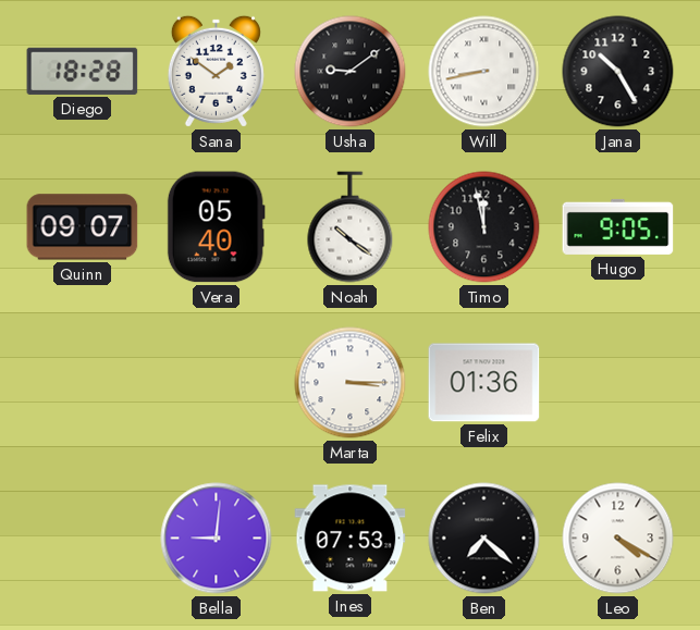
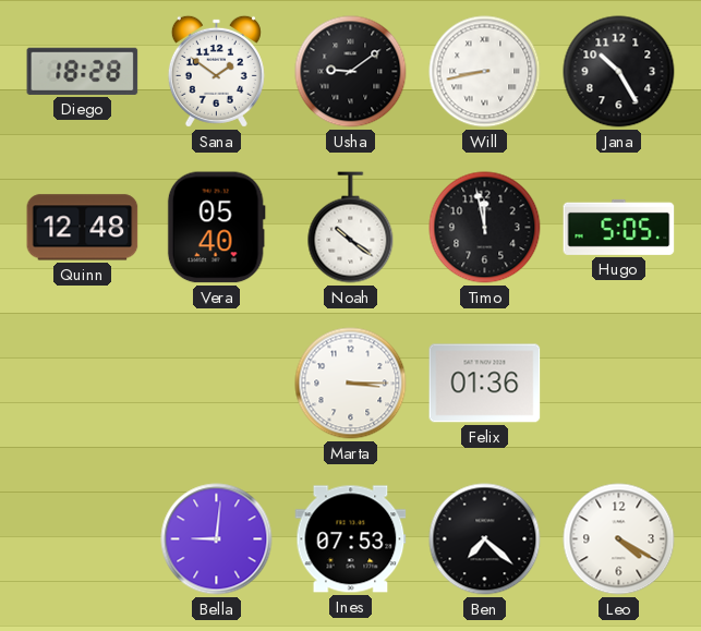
Quinn: 09:07 -> 12:48 (83, 228)
Hugo: 9:05 -> 5:05 (619, 227)
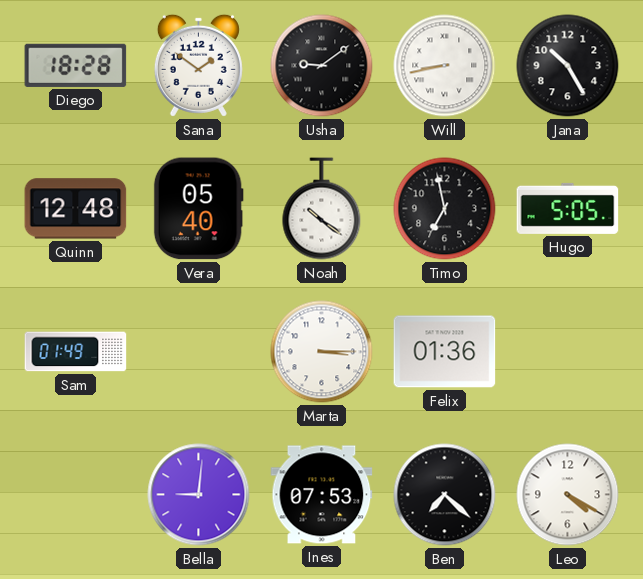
Timo: 11:58 -> 6:58 (445, 209)
Sam: none -> 01:49 (76, 352)
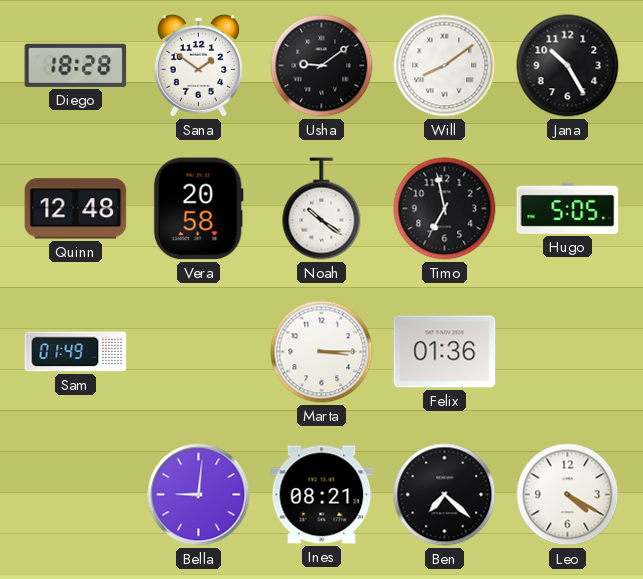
Will: 8:43 -> 8:09 (445, 66)
Vera: 05:40 -> 20:58 (198, 209)
Ines: 07:53 -> 08:21 (322, 495)
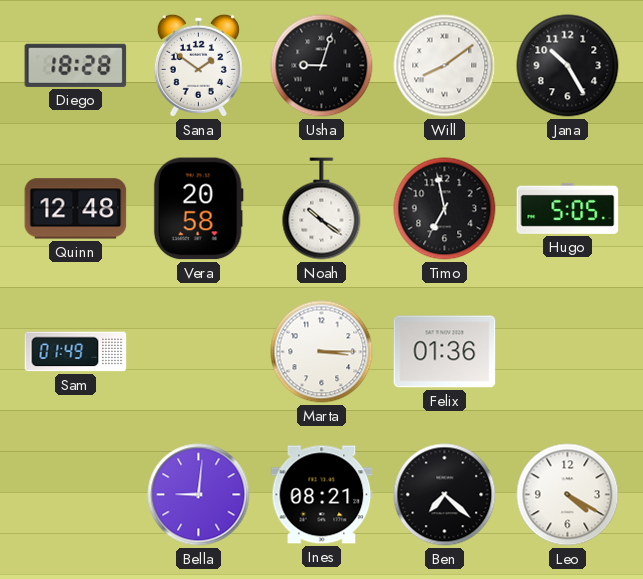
Usha: 9:09 -> 9:03 (322, 66)
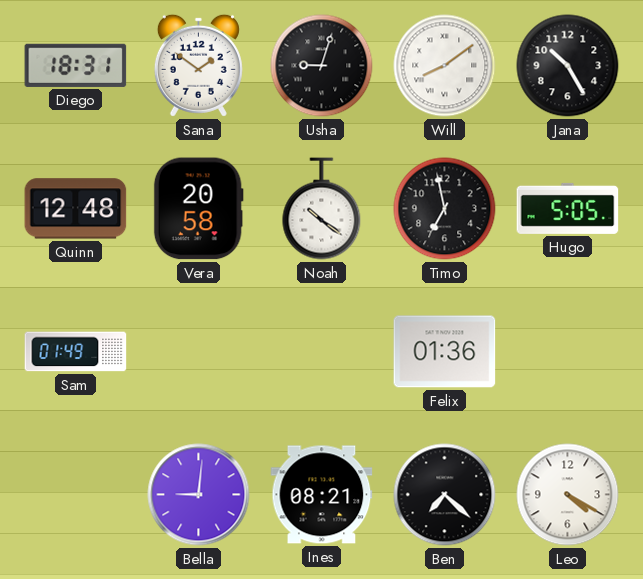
Diego: 18:28 -> 18:31 (76, 65)
Marta: 3:15 -> none (322, 352)
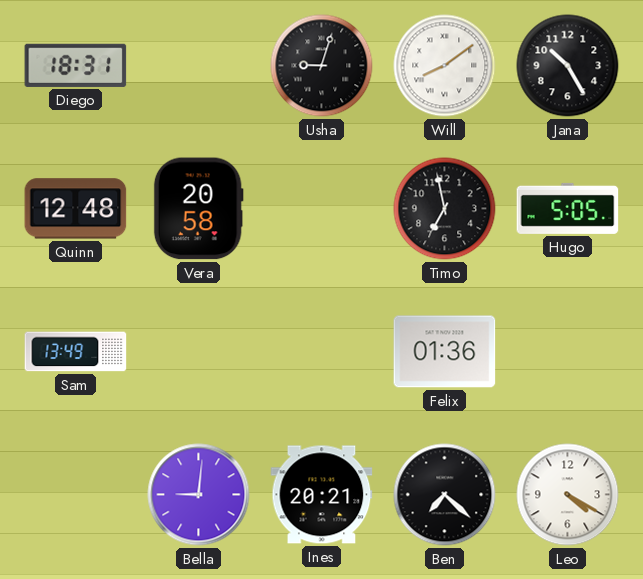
Sana: 1:51 -> none (198, 65)
Noah: 10:21 -> none (322, 209)
Sam: 01:49 -> 13:49 (76, 352)
Ines: 08:21 -> 20:21 (322, 495)
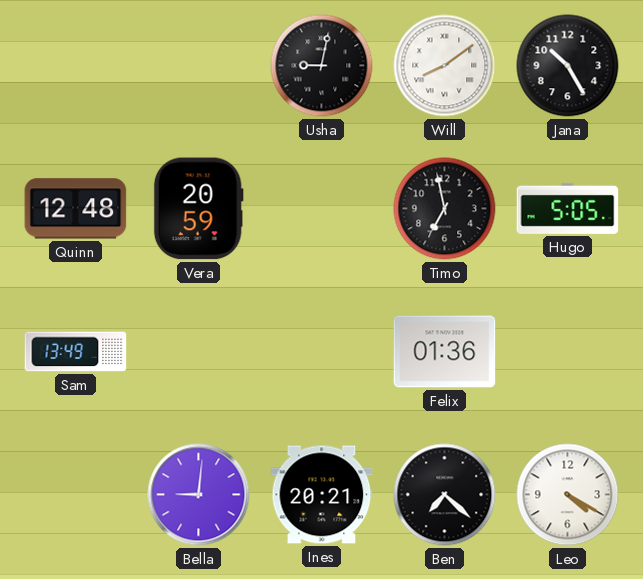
Diego: 18:31 -> none (76, 65)
Usha: 9:03 -> 9:02 (322, 66)
Vera: 20:58 -> 20:59 (198, 209)
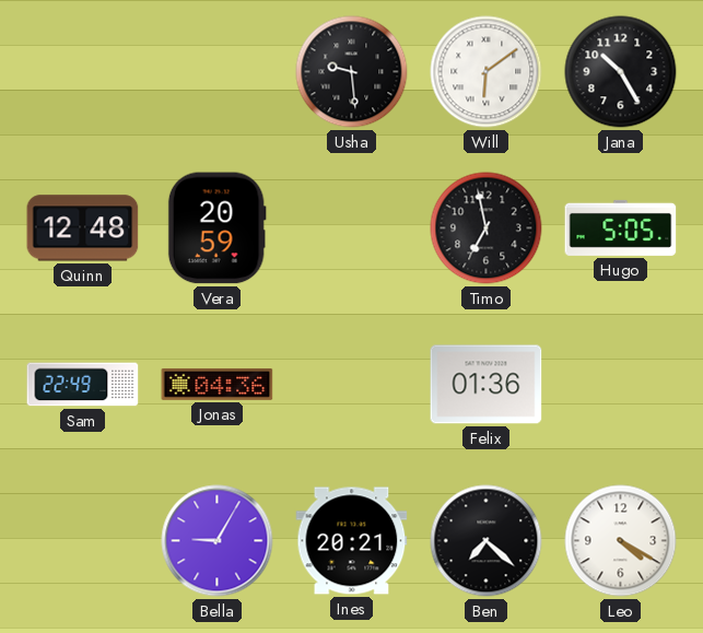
Usha: 9:02 -> 9:29 (352, 72)
Will: 8:09 -> 6:09 (487, 72)
Sam: 13:49 -> 22:49 (83, 385)
Jonas: none -> 04:36 (218, 384)
Bella: 9:01 -> 9:05 (218, 541)
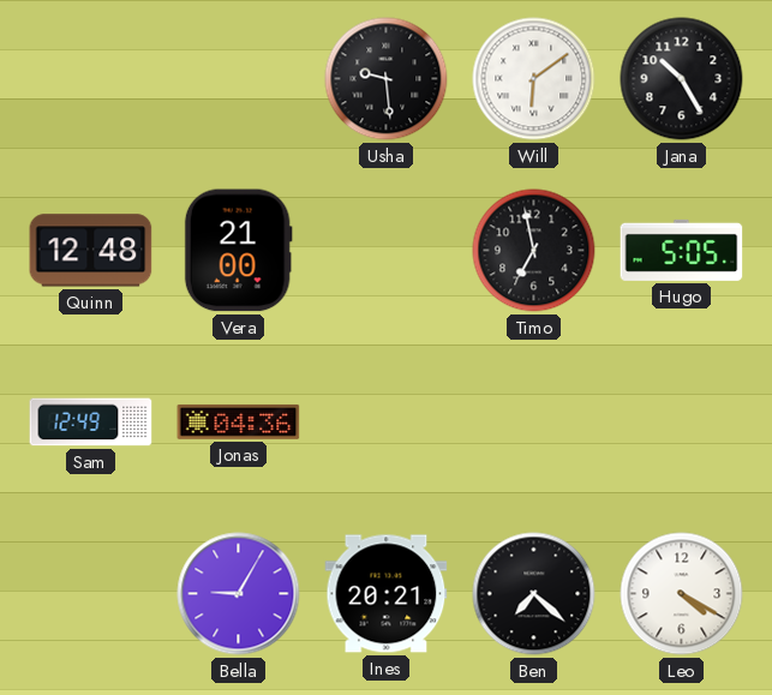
Vera: 20:59 -> 21:00 (238, 251)
Sam: 22:49 -> 12:49 (91, 423)
Felix: 01:36 -> none (487, 385)
